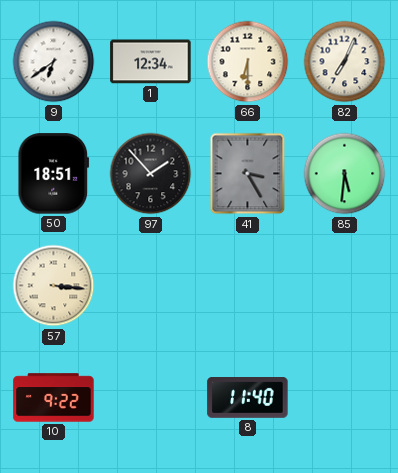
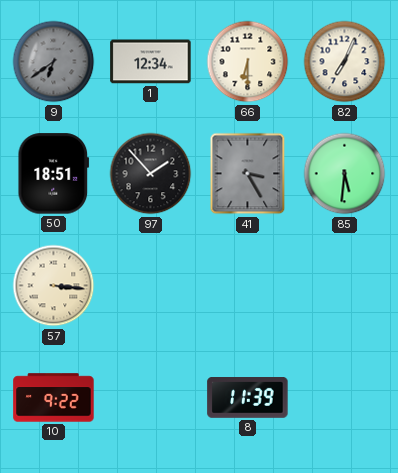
9 dial: white -> grey (54, 62)
8: 11:40 -> 11:39 (248, 398)
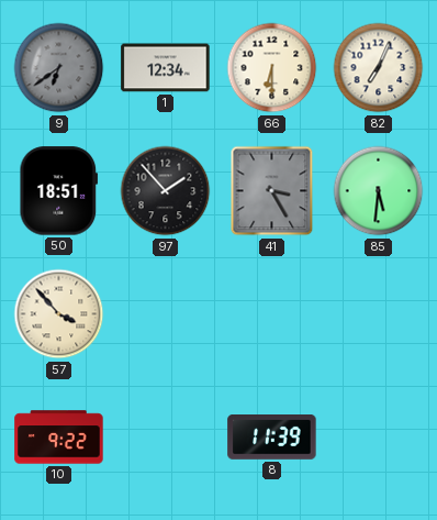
57: 3:16 -> 3:53 (59, 314)
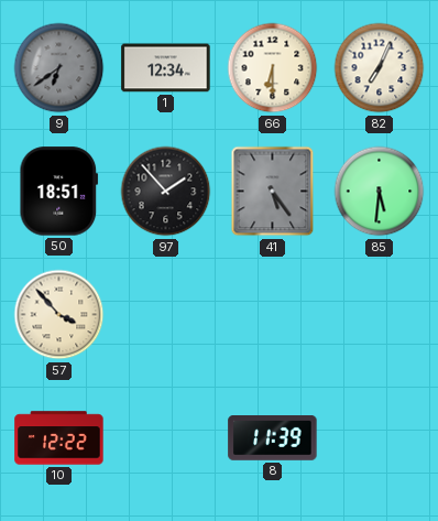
41: 3:25 -> 5:24 (273, 192)
10: 9:22 -> 12:22 (59, 438)
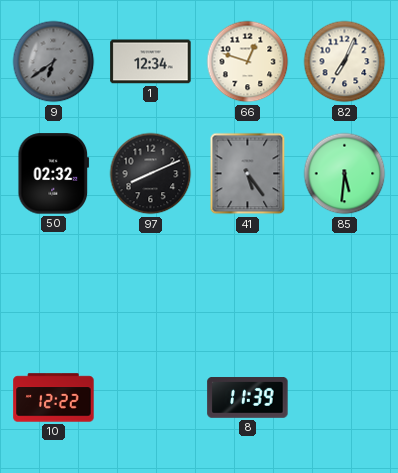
66: 6:30 -> 12:48 (248, 62)
50: 18:51 -> 02:32 (54, 174)
97: 1:53 -> 8:11 (151, 174)
57: 3:53 -> none (59, 315)
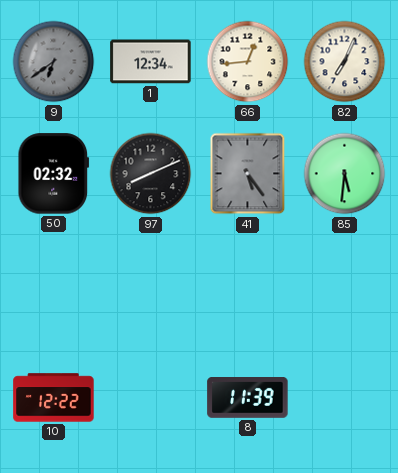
66: 12:48 -> 12:44 (248, 62)
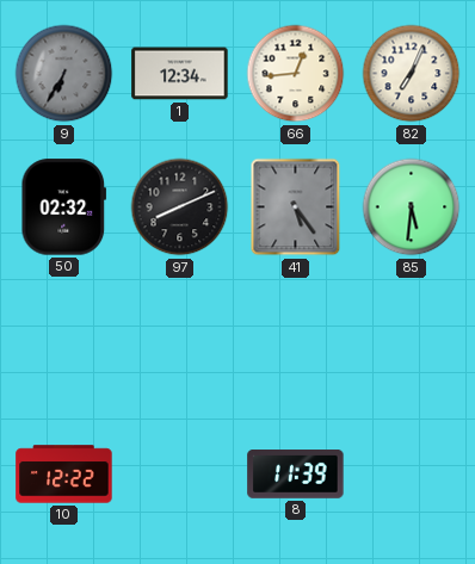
9: 6:39 -> 6:35 (64, 74)
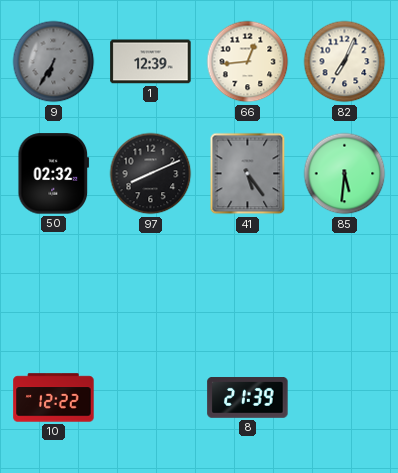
1: 12:34 -> 12:39 (151, 62)
8: 11:39 -> 21:39 (248, 398)
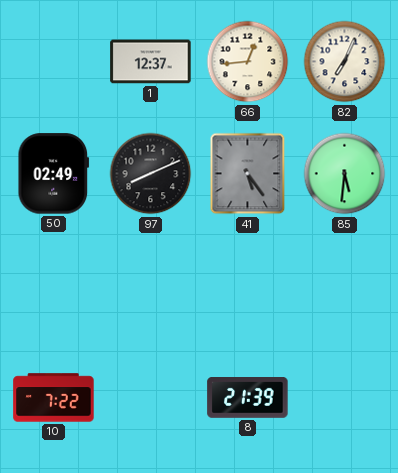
9: 6:35 -> none (54, 62)
1: 12:39 -> 12:37 (151, 62)
50: 02:32 -> 02:49 (54, 174)
10: 12:22 -> 7:22 (54, 398)
